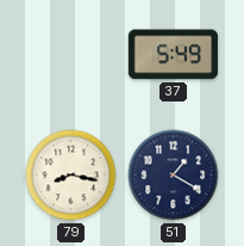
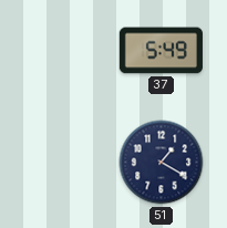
79: 8:17 -> none (71, 176)
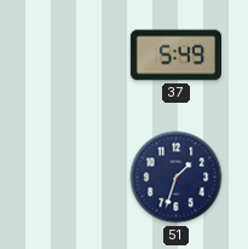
51: 1:20 -> 1:33 (177, 178)
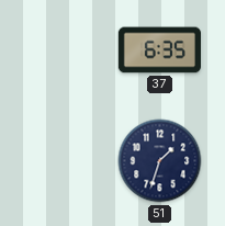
37: 5:49 -> 6:35 (159, 50)
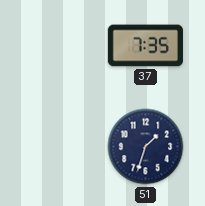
37: 6:35 -> 7:35 (145, 46)
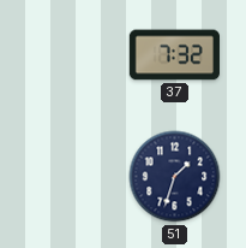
37: 7:35 -> 7:32 (174, 55)
